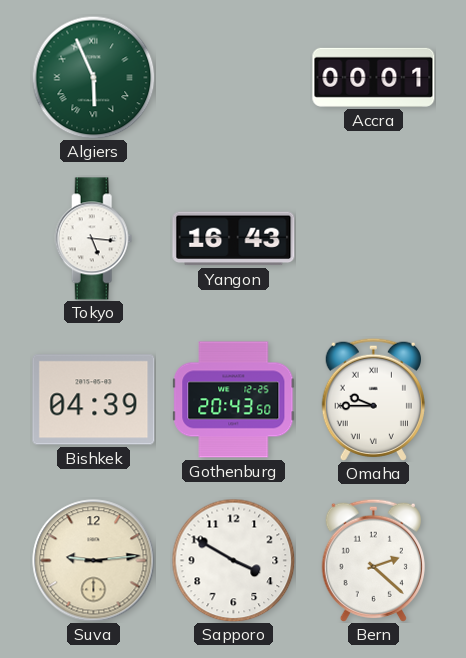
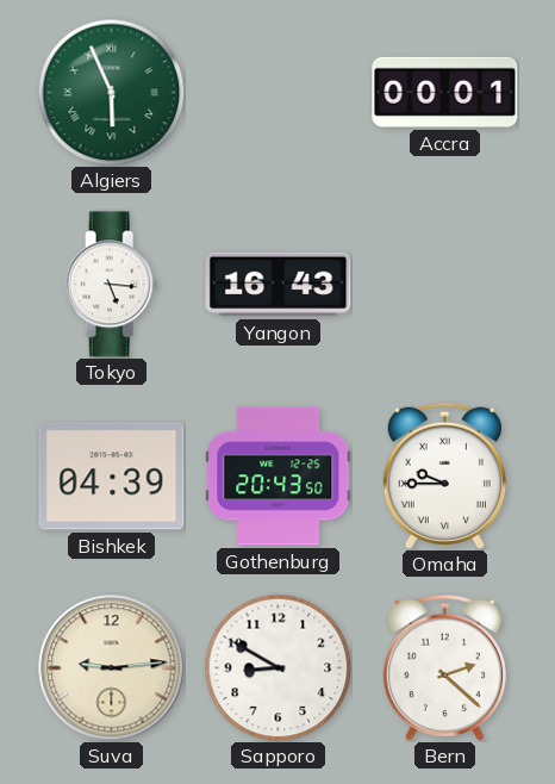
Sapporo: 3:50 -> 8:50 (277, 667)
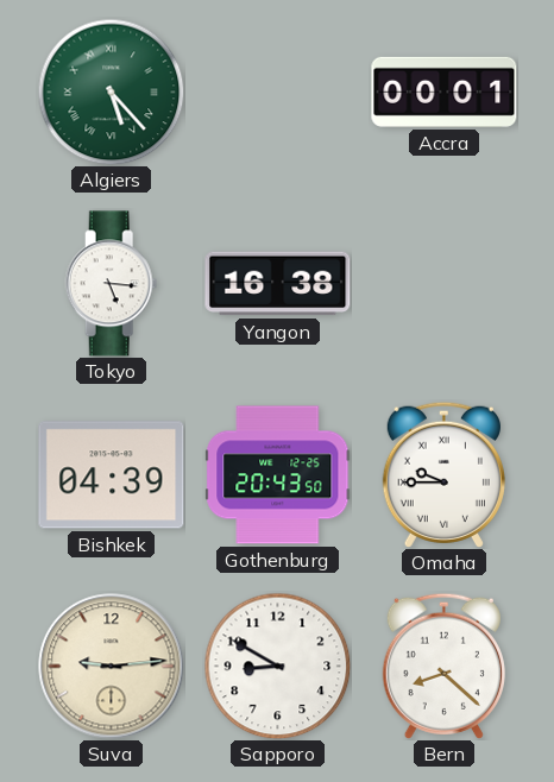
Algiers: 5:56 -> 5:23 (111, 92)
Yangon: 16:43 -> 16:38 (278, 284)
Bern: 2:22 -> 8:22 (443, 666)
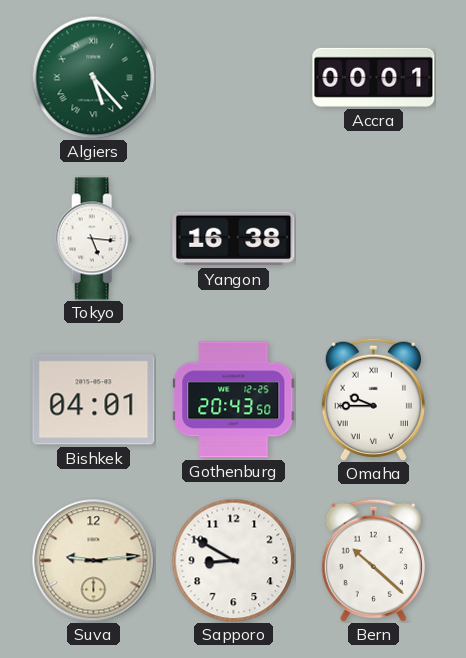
Bishkek: 04:39 -> 04:01 (94, 400)
Bern: 8:22 -> 10:22 (373, 560)
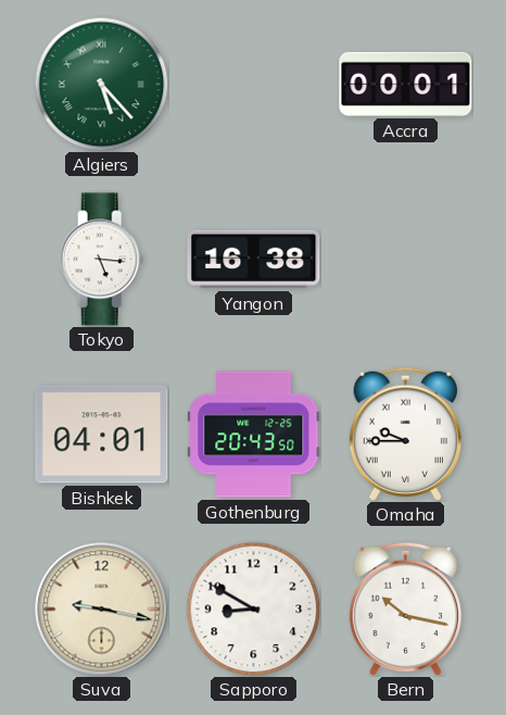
Suva: 9:14 -> 9:17 (102, 610)
Bern: 10:22 -> 10:17 (405, 609)
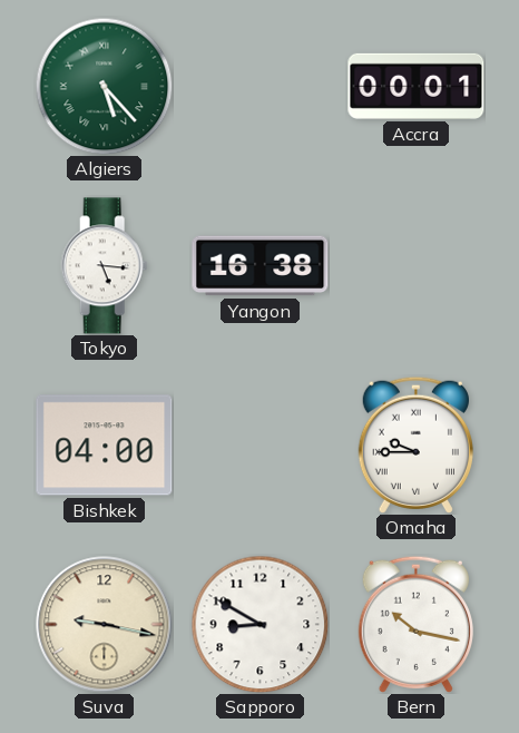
Bishkek: 04:01 -> 04:00 (105, 446)
Gothenburg: 20:43 -> none (254, 435)
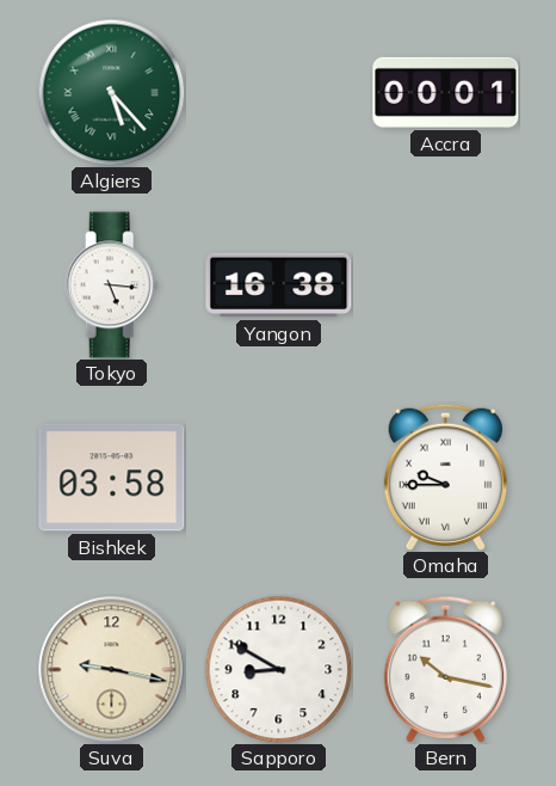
Bishkek: 04:00 -> 03:58 (112, 478)
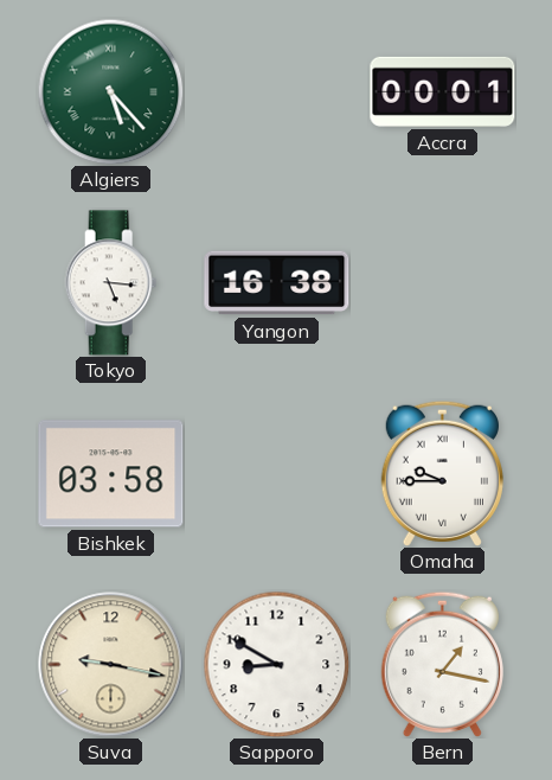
Bern: 10:17 -> 1:17 (442, 664)
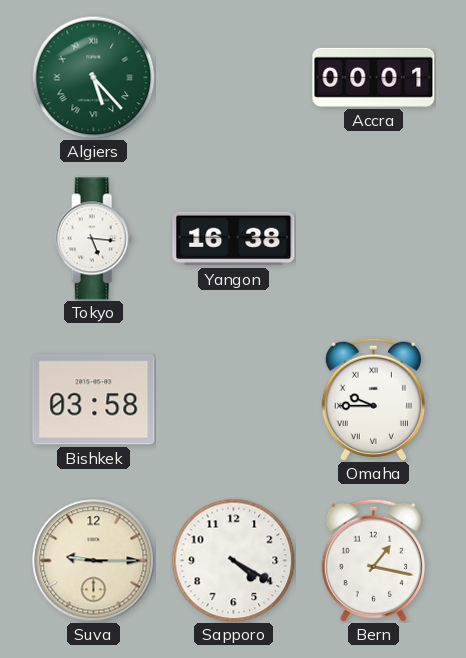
Suva: 9:17 -> 9:15 (94, 561)
Sapporo: 8:50 -> 4:20 (233, 560)
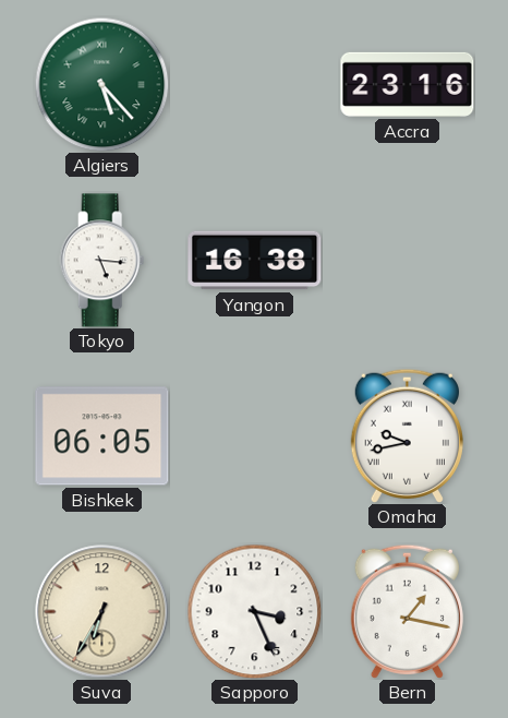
Accra: 00:01 -> 23:16 (408, 84)
Bishkek: 03:58 -> 06:05 (102, 436)
Omaha: 9:45 -> 9:43 (407, 435)
Suva: 9:15 -> 6:35 (102, 612)
Sapporo: 4:20 -> 3:26 (254, 611)
